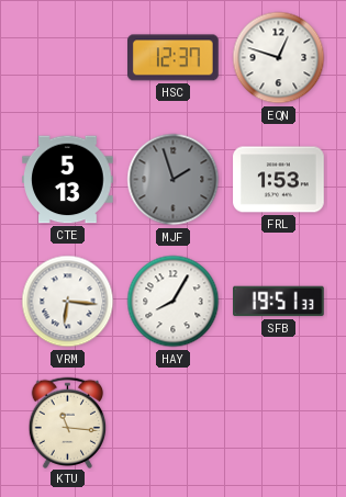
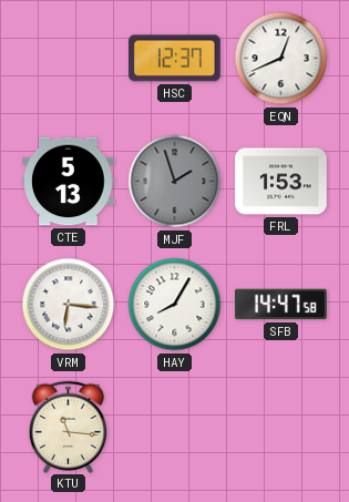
EQN: 12:48 -> 12:41 (281, 59)
SFB: 19:51 -> 14:47 (281, 305)
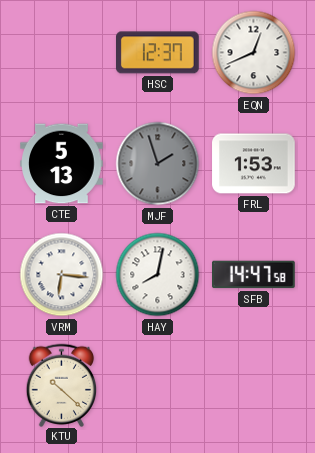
HAY: 8:05 -> 8:02 (158, 275)
KTU: 11:16 -> 10:22 (62, 385)
